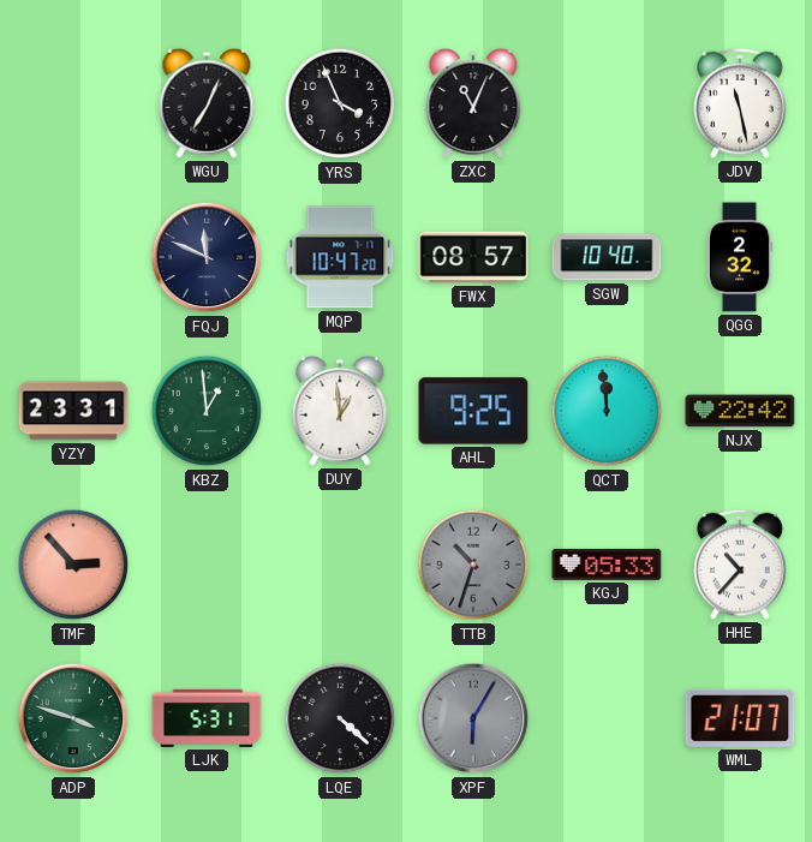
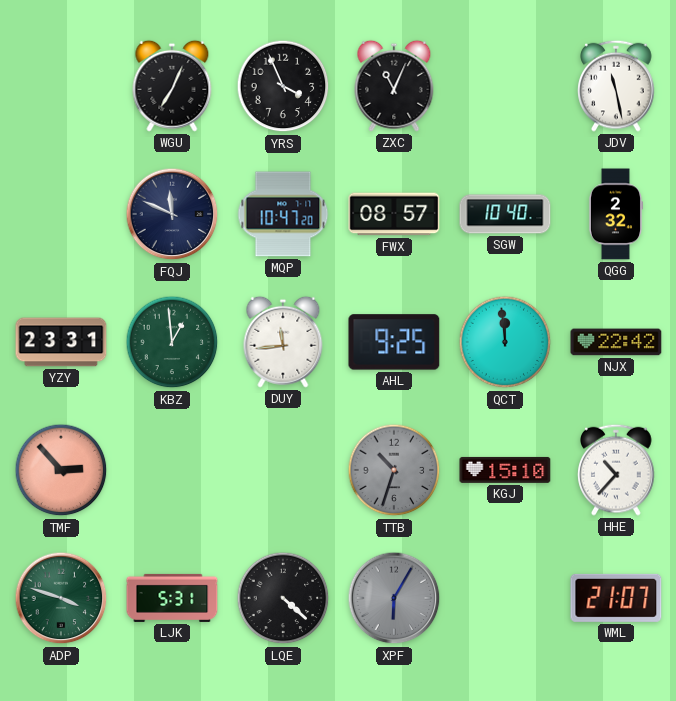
DUY: 12:59 -> 11:44 (283, 342)
KGJ: 05:33 -> 15:10 (505, 470)
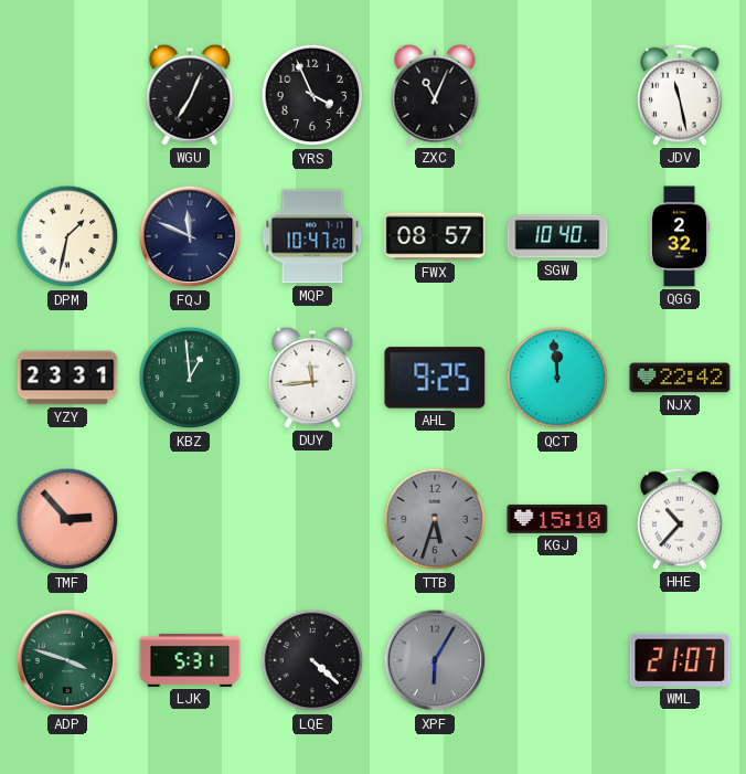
DPM: none -> 1:32 (67, 236)
TTB: 10:33 -> 5:33 (435, 519)
